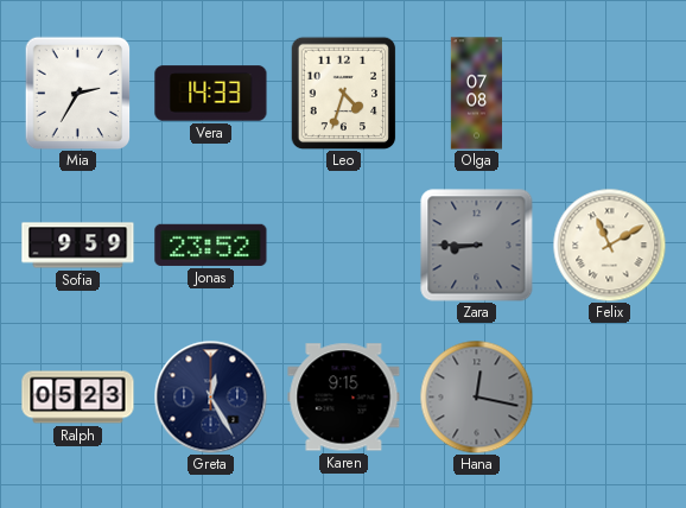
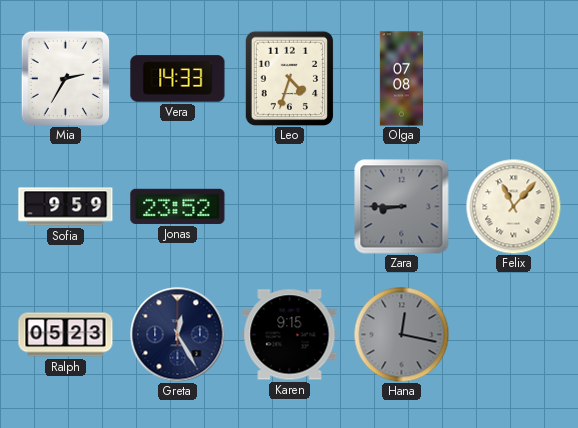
Felix: 11:10 -> 11:07 (513, 206)
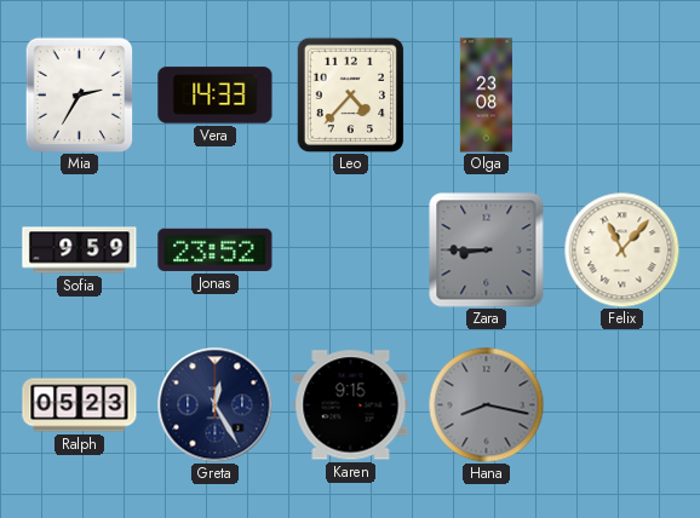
Leo: 4:33 -> 4:37 (351, 94)
Olga: 07:08 -> 23:08 (486, 96)
Hana: 12:17 -> 8:17 (486, 404)
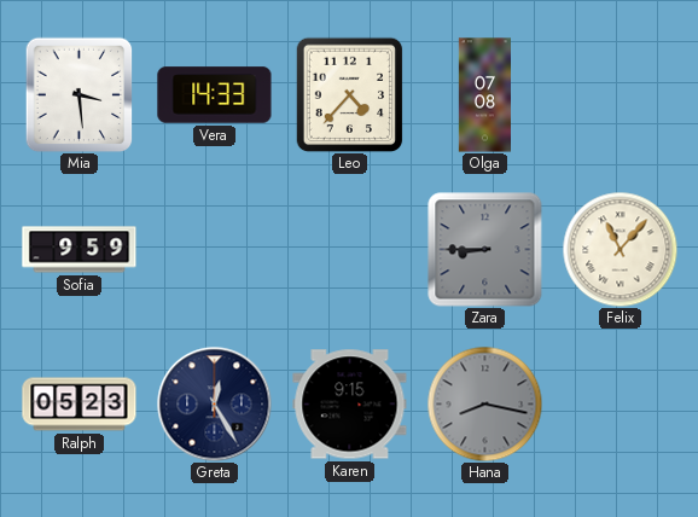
Mia: 2:35 -> 3:29 (80, 94)
Olga: 23:08 -> 07:08 (484, 95)
Jonas: 23:52 -> none (216, 249)
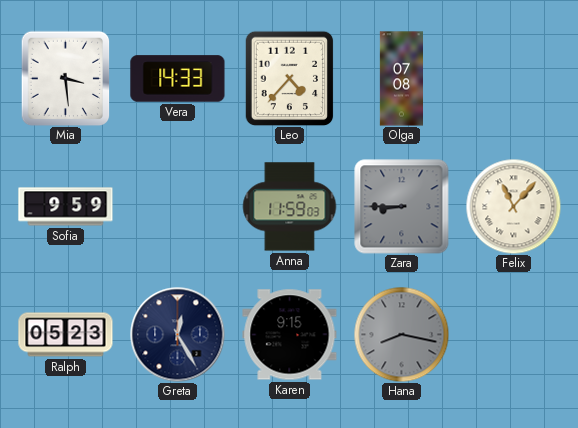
Anna: none -> 11:59 (289, 207)
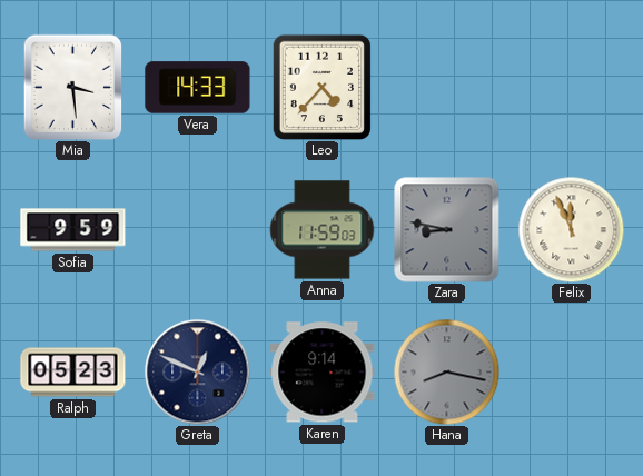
Olga: 07:08 -> none (401, 79)
Zara: 8:45 -> 8:47 (447, 230)
Felix: 11:07 -> 11:56 (571, 229)
Greta: 12:25 -> 12:49 (197, 371)
Karen: 9:15 -> 9:14 (323, 373)
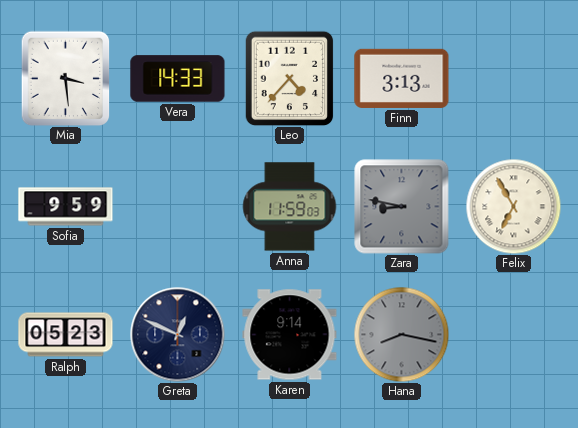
Finn: none -> 3:13 (402, 78)
Felix: 11:56 -> 6:55 (513, 206)
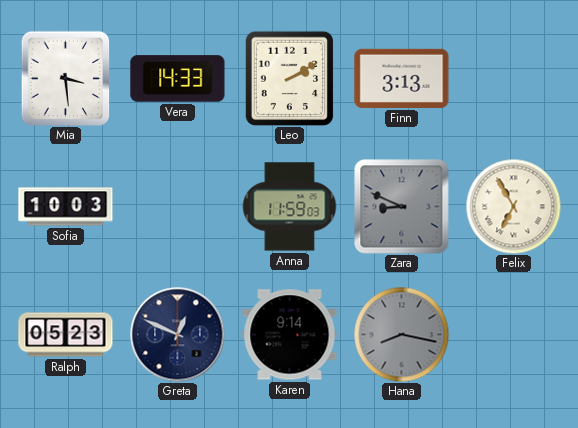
Leo: 4:37 -> 2:10 (290, 78)
Sofia: 9:59 -> 10:03 (66, 207)
Zara: 8:47 -> 8:49 (402, 207)
